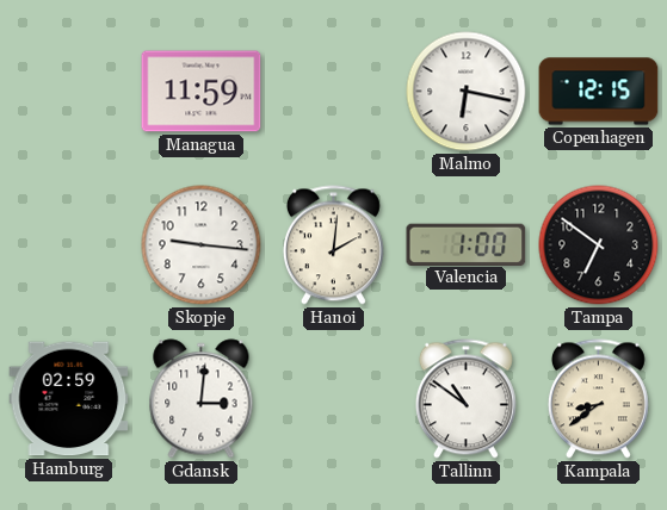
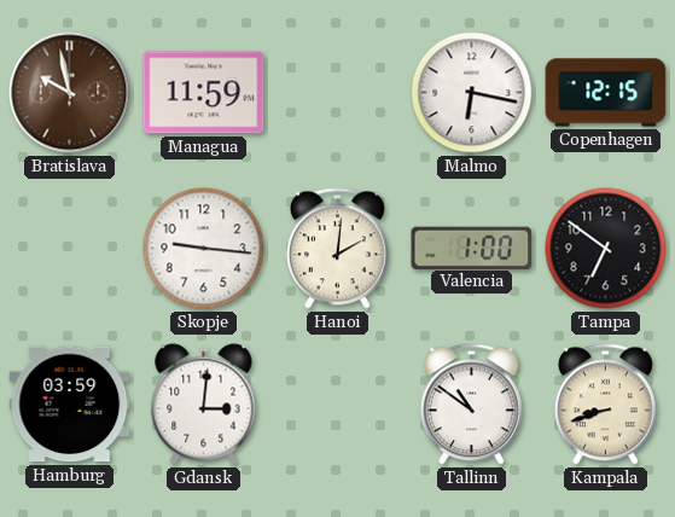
Bratislava: none -> 9:58 (70, 93)
Hamburg: 02:59 -> 03:59 (70, 405)
Kampala: 8:39 -> 8:42 (605, 405)
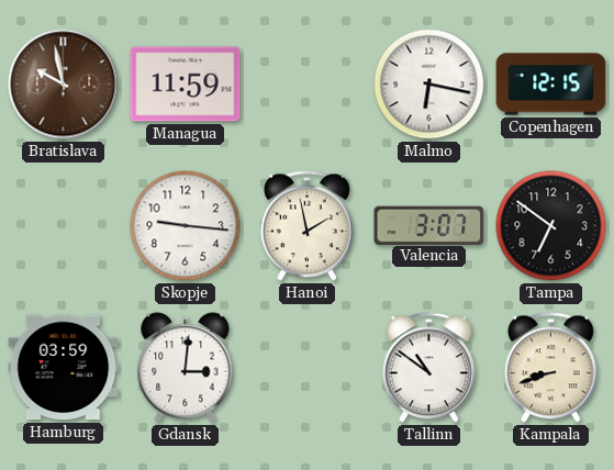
Hanoi: 2:01 -> 1:58 (306, 226)
Valencia: 1:00 -> 3:07 (429, 225)
